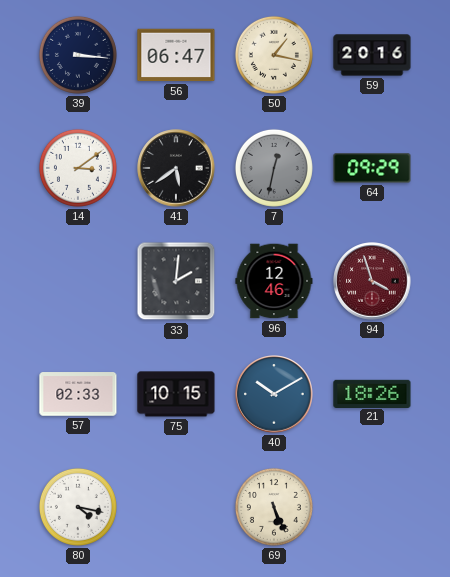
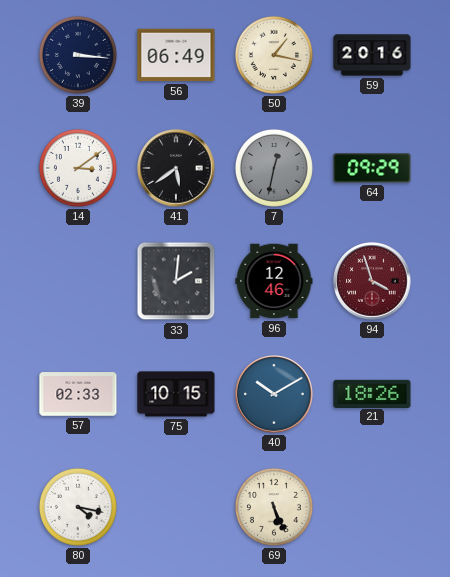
56: 06:47 -> 06:49 (176, 55)
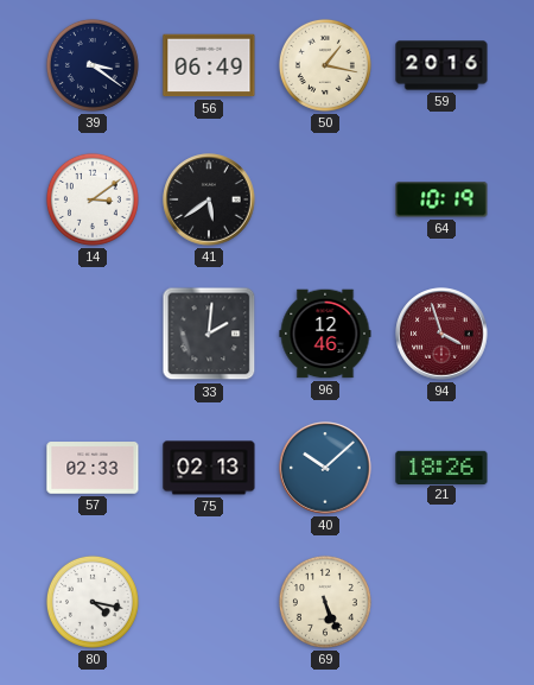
39: 3:16 -> 3:21 (93, 65)
7: 12:32 -> none (274, 168)
64: 09:29 -> 10:19 (441, 199)
75: 10:15 -> 02:13 (209, 468)
40: 10:10 -> 10:08 (325, 468)
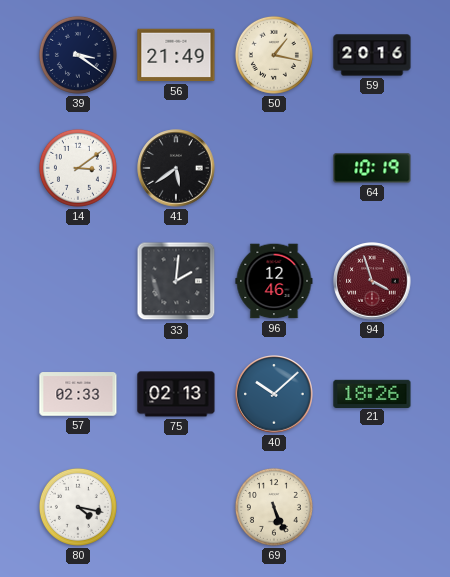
56: 06:49 -> 21:49 (176, 55)
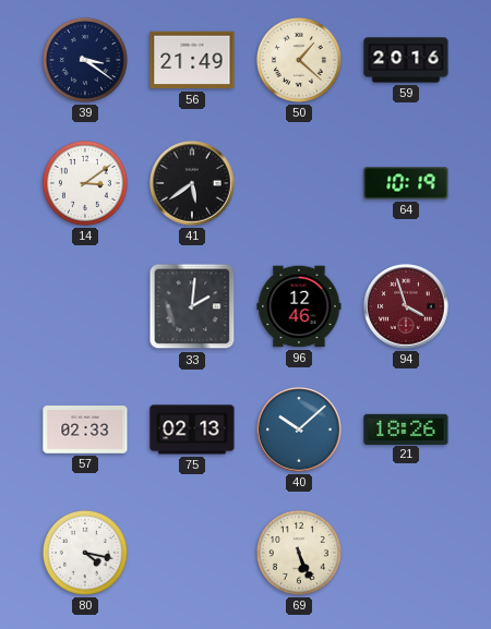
50: 1:17 -> 1:22 (299, 60)
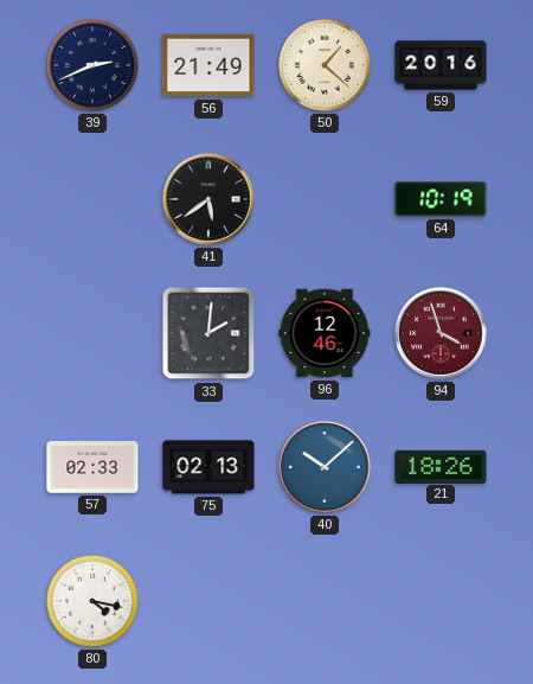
39: 3:21 -> 2:41 (92, 65)
14: 3:09 -> none (85, 183)
69: 5:26 -> none (299, 553)
